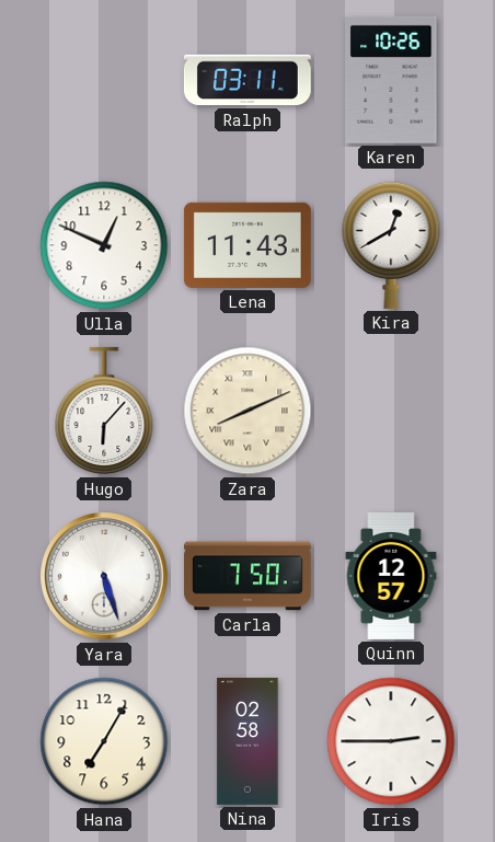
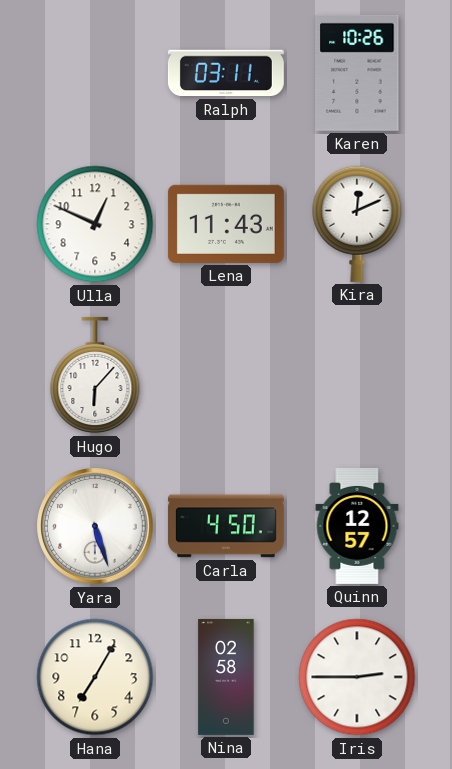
Kira: 12:40 -> 12:11 (357, 224)
Zara: 8:11 -> none (248, 411)
Carla: 7:50 -> 4:50 (226, 526)
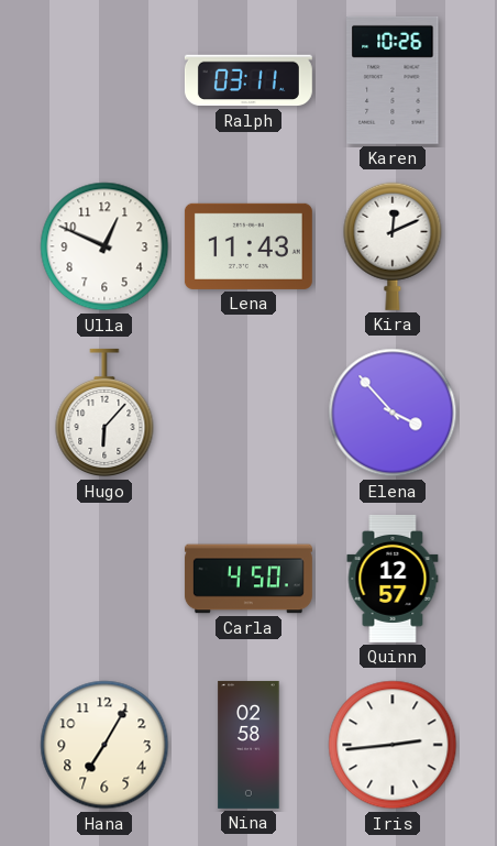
Elena: none -> 3:53 (393, 413)
Yara: 5:27 -> none (95, 526)
Iris: 2:45 -> 2:44 (393, 745)
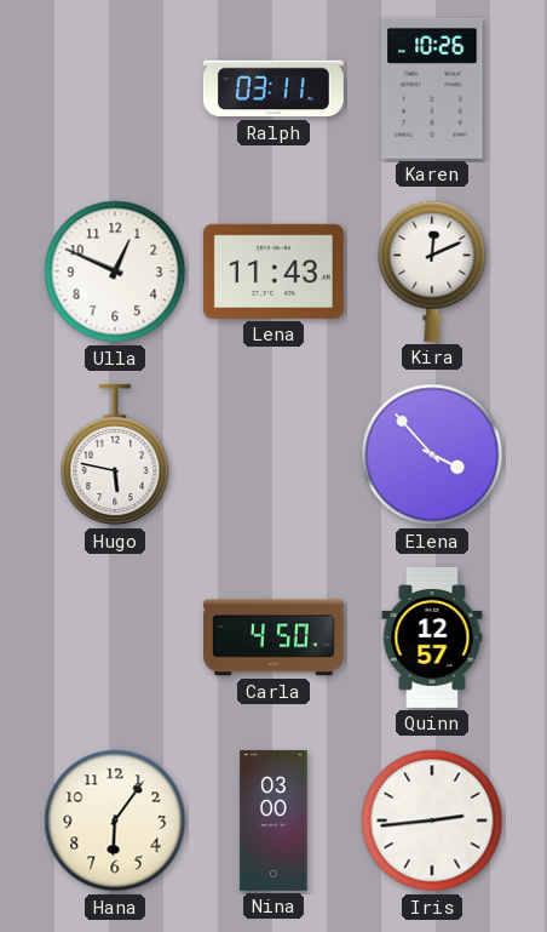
Hugo: 6:07 -> 5:47 (115, 454)
Hana: 7:05 -> 6:06 (115, 820)
Nina: 02:58 -> 03:00 (273, 820)
